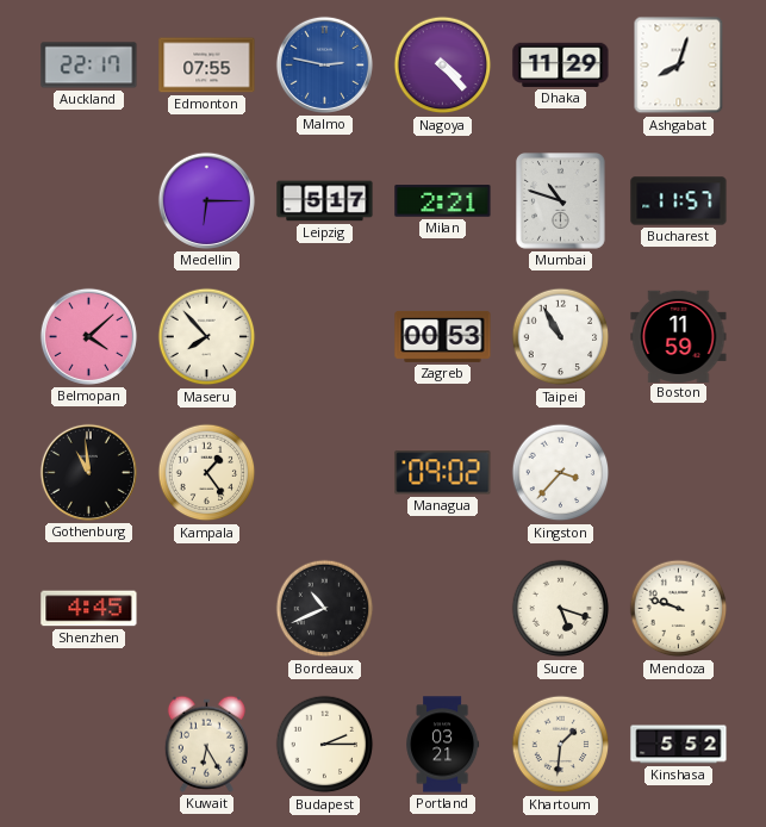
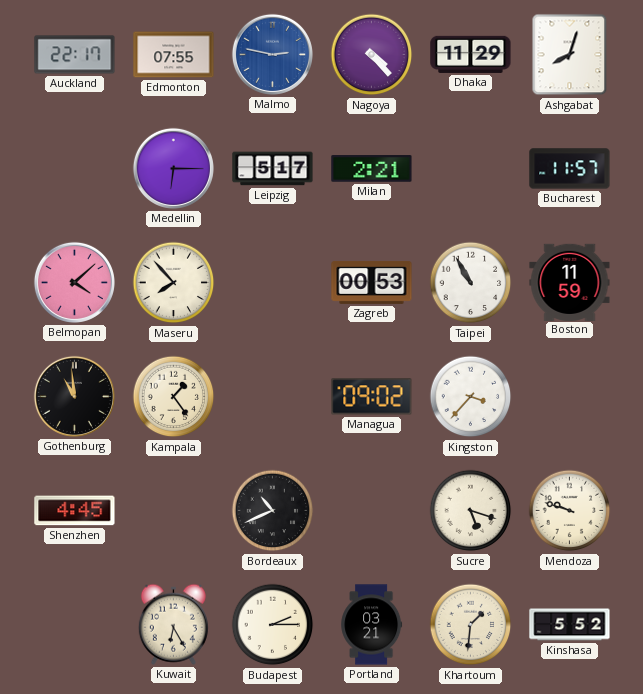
Mumbai: 10:48 -> none (561, 201)
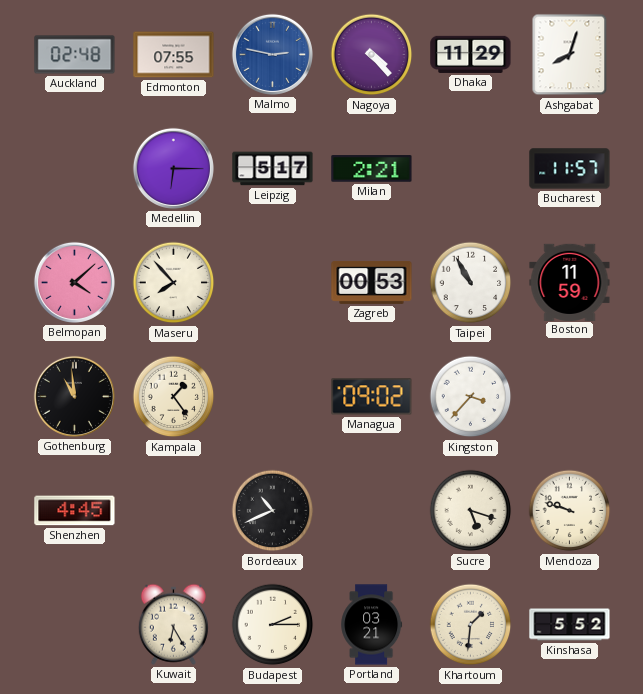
Auckland: 22:17 -> 02:48 (75, 55)
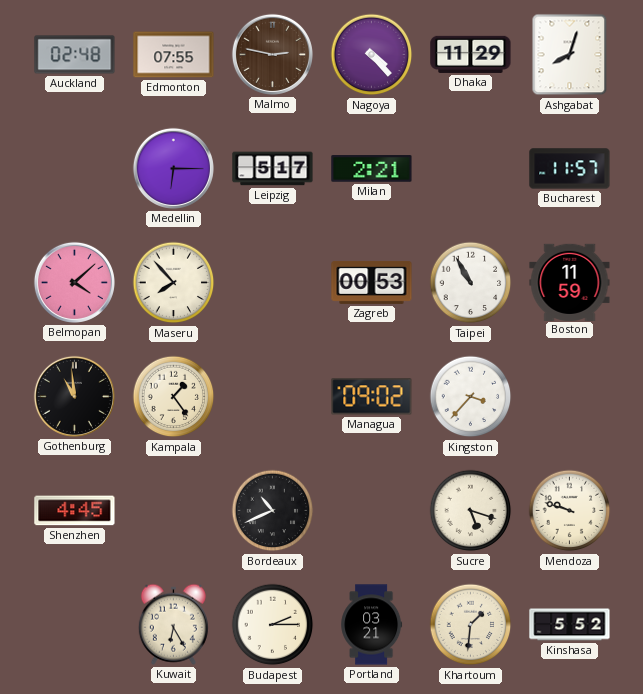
Malmo dial: blue -> brown (272, 54)
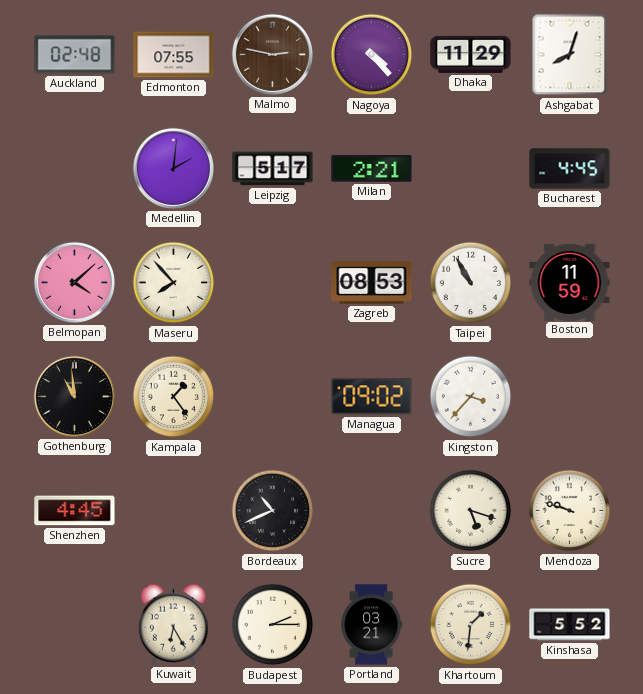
Medellin: 6:15 -> 2:01 (173, 168)
Bucharest: 11:57 -> 4:45 (570, 169)
Zagreb: 00:53 -> 08:53 (372, 282)
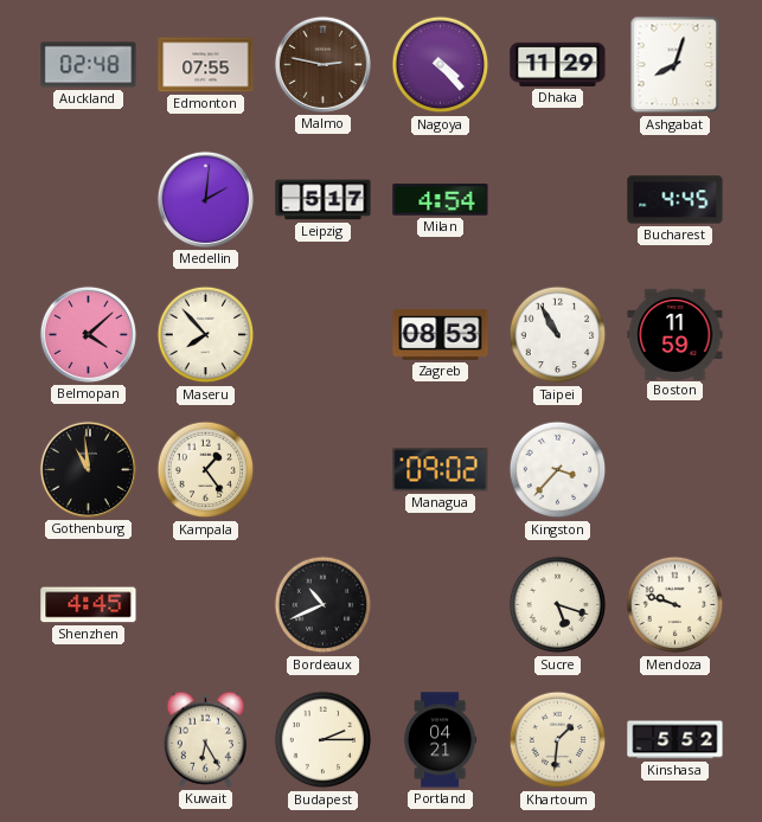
Milan: 2:21 -> 4:54 (441, 200)
Portland: 03:21 -> 04:21 (441, 740)
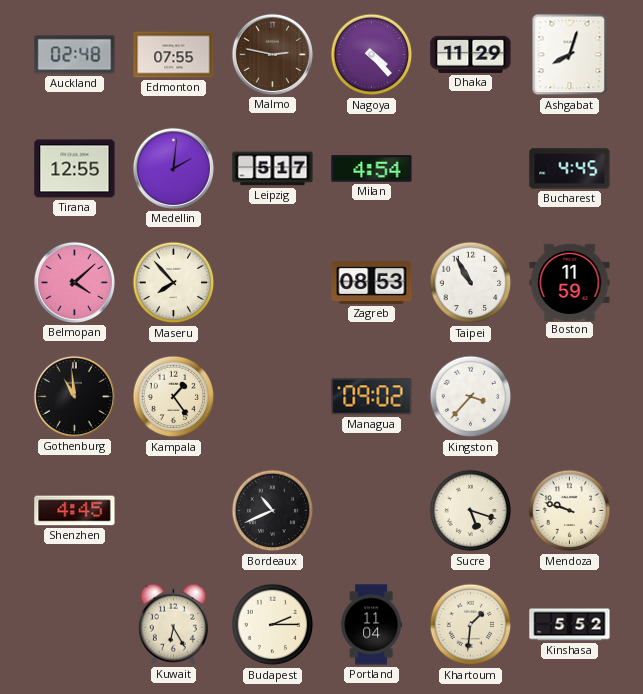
Tirana: none -> 12:55 (75, 169)
Portland: 04:21 -> 11:04 (372, 625)
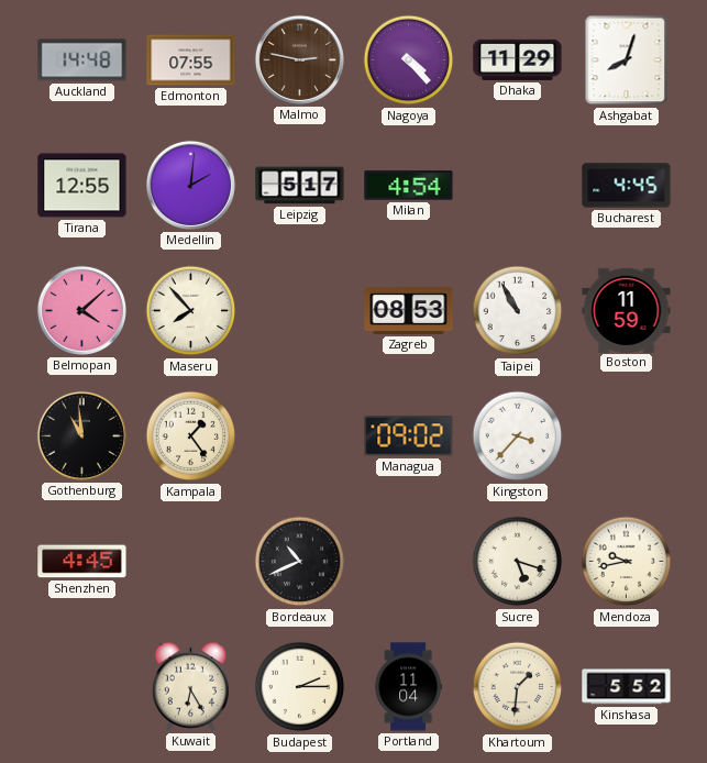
Auckland: 02:48 -> 14:48 (82, 60)
Mendoza: 9:48 -> 9:43 (627, 562)
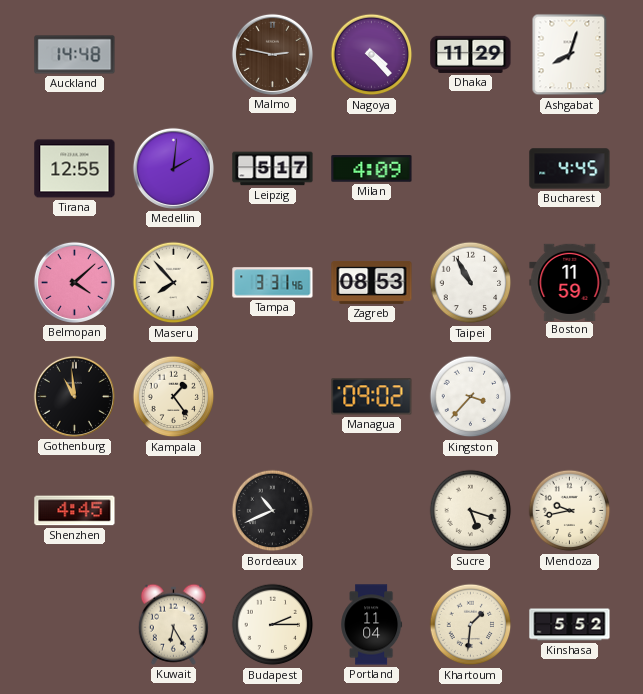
Edmonton: 07:55 -> none (191, 60)
Milan: 4:54 -> 4:09 (372, 169)
Tampa: none -> 3:31 (273, 283)
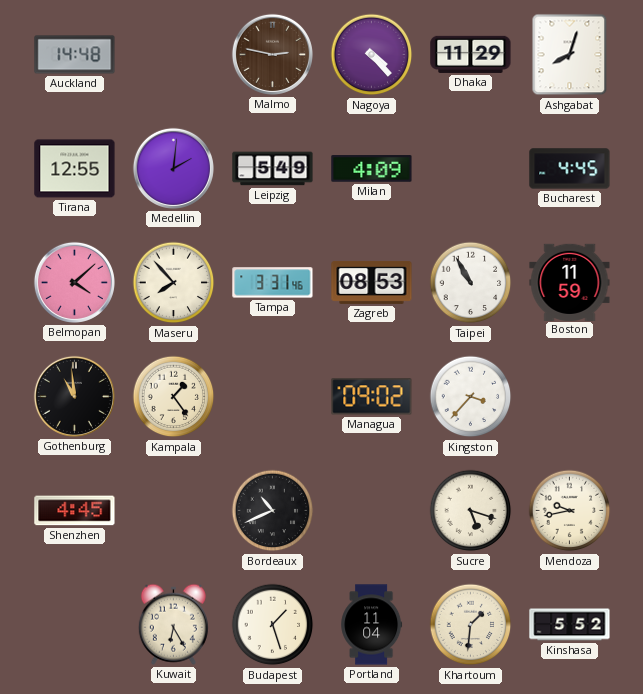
Leipzig: 5:17 -> 5:49 (273, 169)
Budapest: 2:15 -> 1:27 (273, 625)
